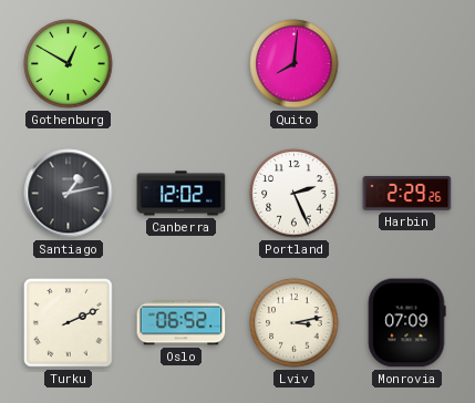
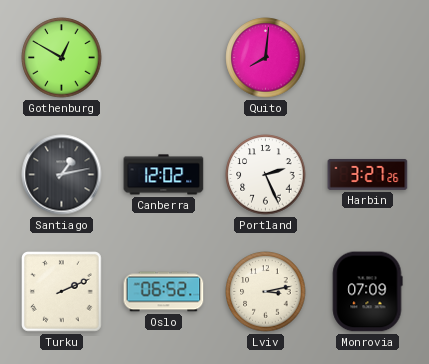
Harbin: 2:29 -> 3:27 (368, 174)
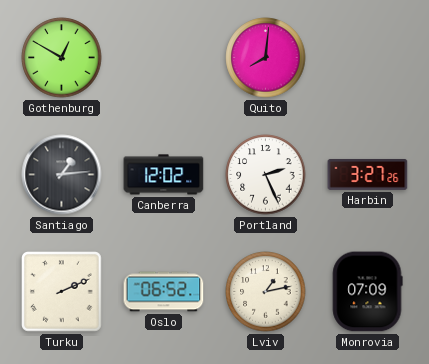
Santiago: 1:13 -> 1:14 (62, 175)
Lviv: 3:13 -> 1:13 (266, 292)
